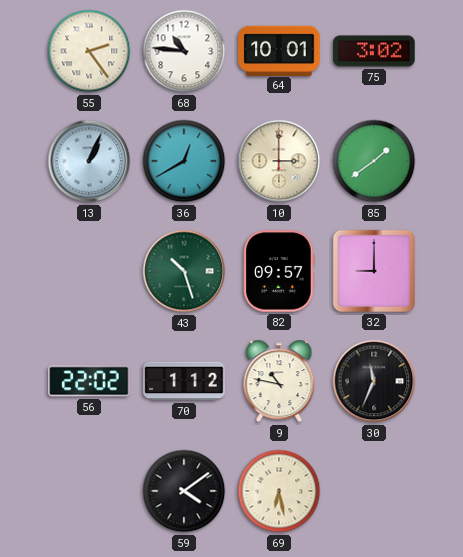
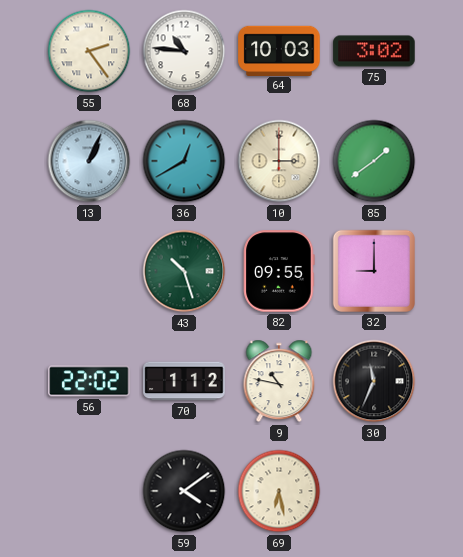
64: 10:01 -> 10:03 (279, 50)
82: 09:57 -> 09:55 (279, 271)
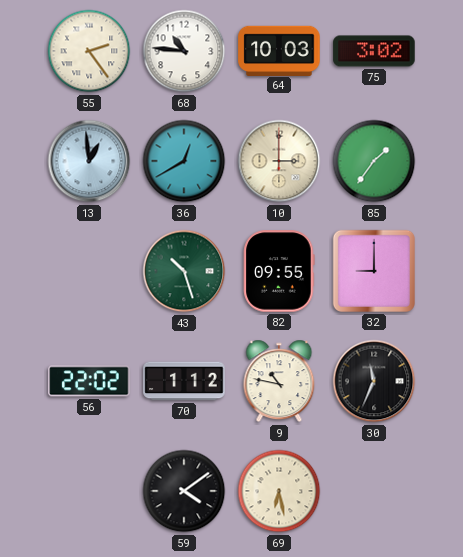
13: 1:04 -> 12:59 (89, 161)
85: 1:39 -> 1:36 (374, 161)
